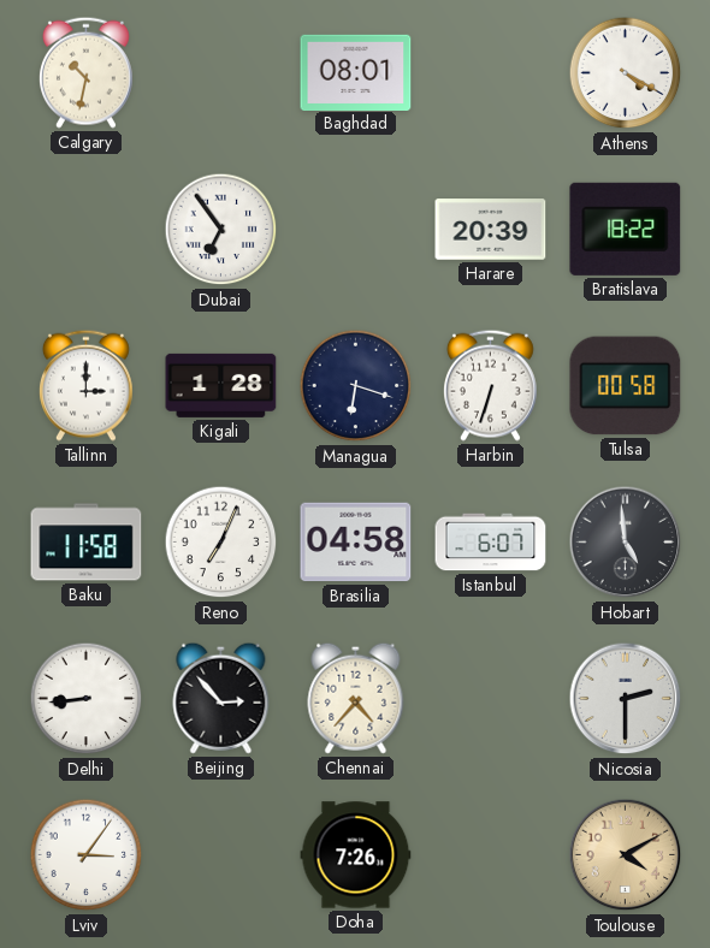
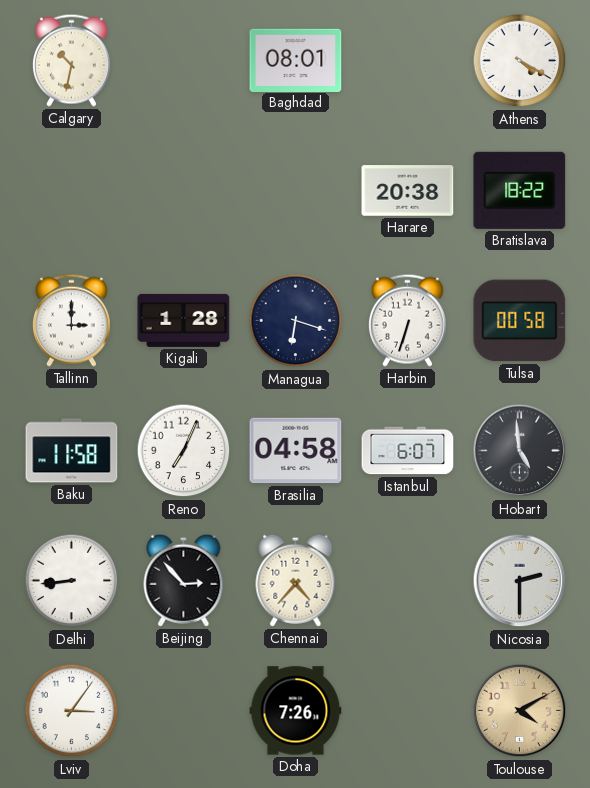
Dubai: 6:54 -> none (221, 230)
Harare: 20:39 -> 20:38 (408, 191)
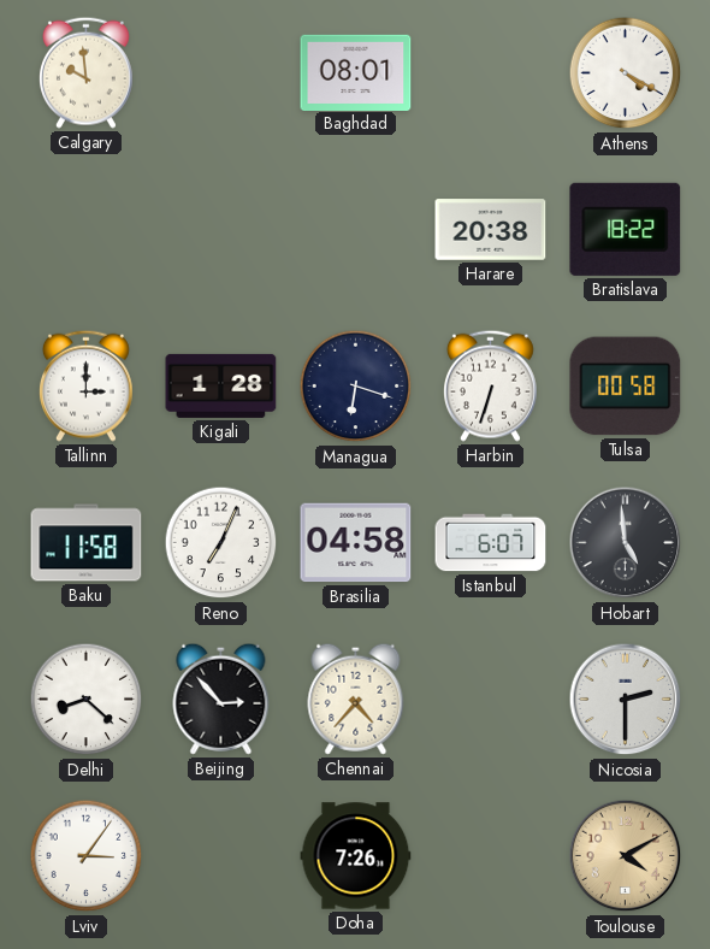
Calgary: 10:32 -> 9:59 (85, 72)
Delhi: 8:44 -> 8:22 (87, 700)
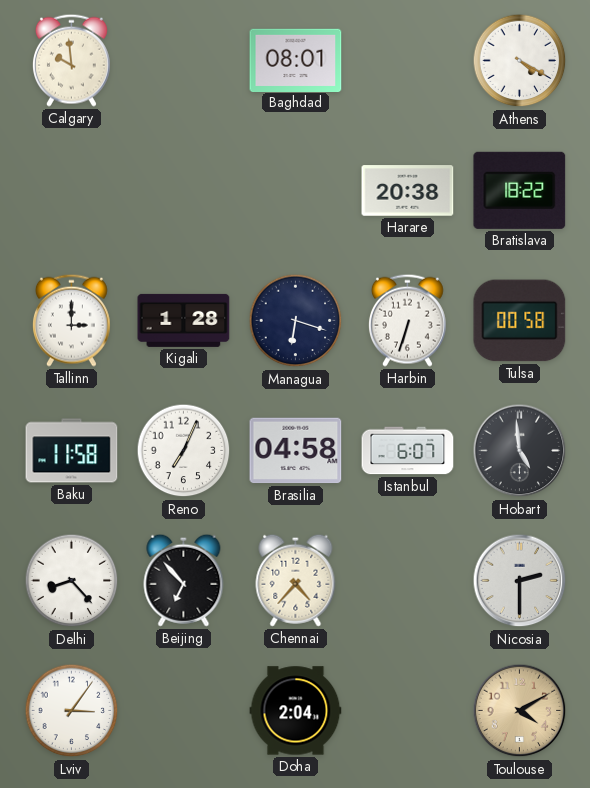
Delhi: 8:22 -> 8:23 (72, 581)
Beijing: 2:53 -> 6:53 (184, 580)
Doha: 7:26 -> 2:04 (296, 711)
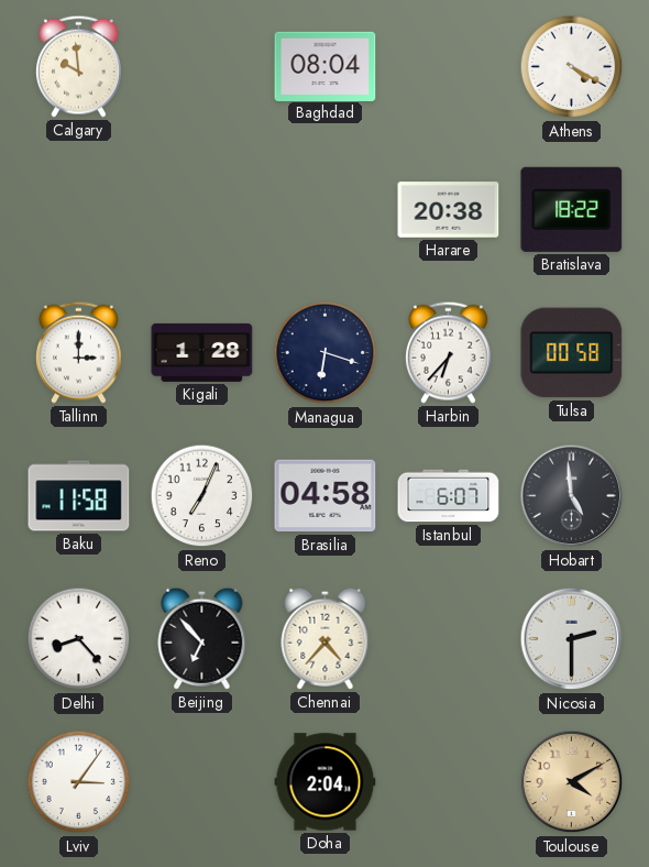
Baghdad: 08:01 -> 08:04 (326, 66)
Harbin: 6:33 -> 6:37 (448, 352)
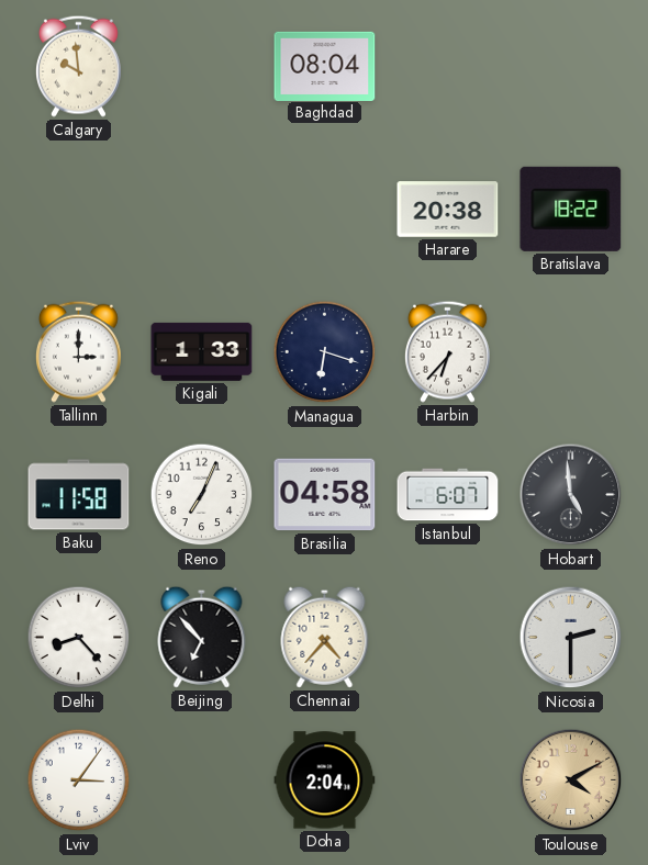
Athens: 4:20 -> none (572, 67)
Kigali: 1:28 -> 1:33 (202, 351)
Tulsa: 00:58 -> none (572, 353)
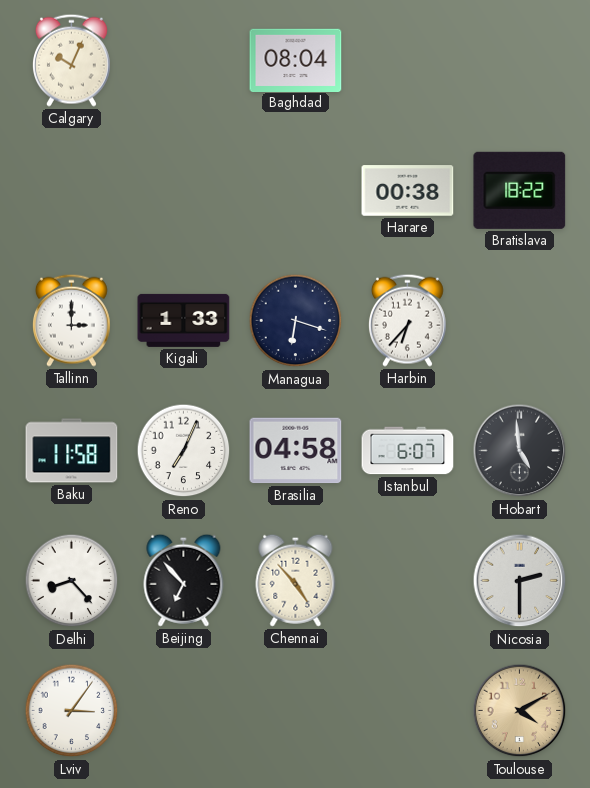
Calgary: 9:59 -> 10:04 (71, 60)
Harare: 20:38 -> 00:38 (408, 191)
Chennai: 4:37 -> 4:53 (296, 580)
Doha: 2:04 -> none (325, 780)
